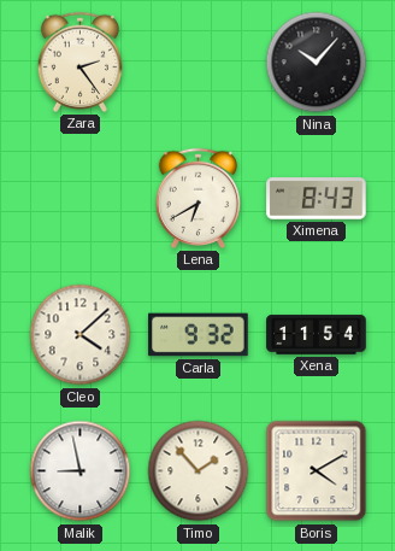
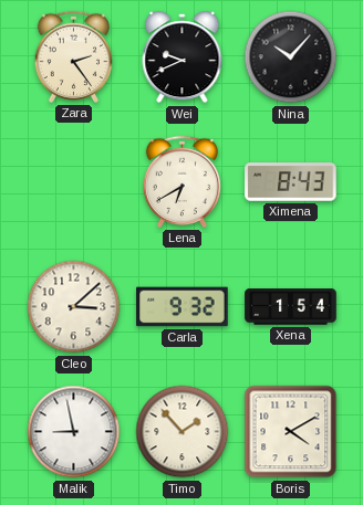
Wei: none -> 9:41 (183, 57)
Cleo: 4:08 -> 3:08 (74, 307)
Xena: 11:54 -> 1:54 (291, 307)
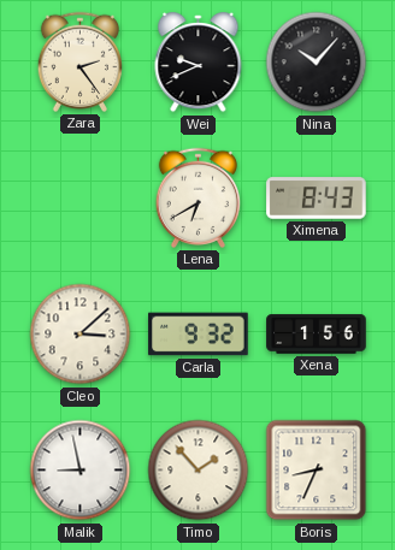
Xena: 1:54 -> 1:56 (317, 335)
Boris: 4:10 -> 8:34 (317, 471)
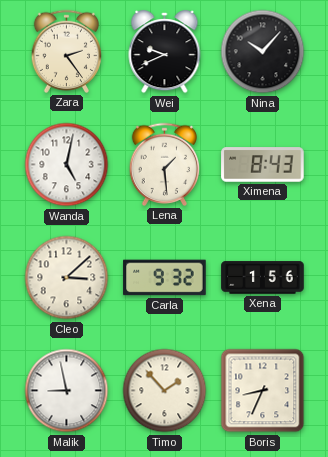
Wanda: none -> 5:02 (67, 165)
Lena: 6:40 -> 1:29 (164, 164)
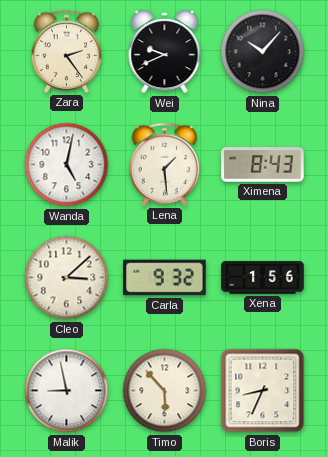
Timo: 1:53 -> 5:53 (165, 391)
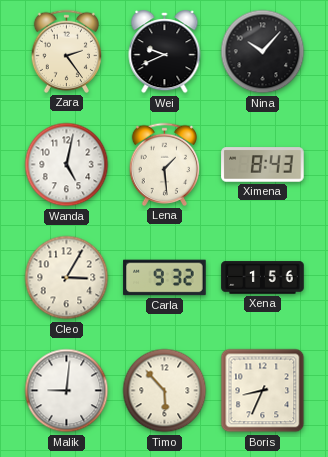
Cleo: 3:08 -> 3:05 (67, 278)
Malik: 8:58 -> 9:01 (67, 391)
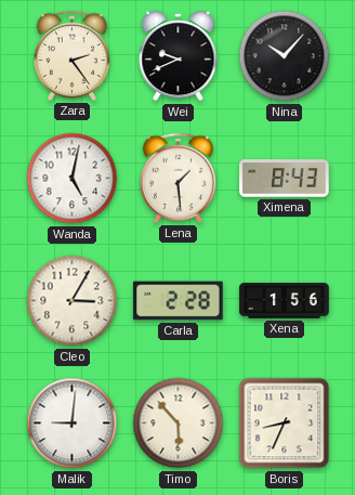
Carla: 9:32 -> 2:28 (179, 301)
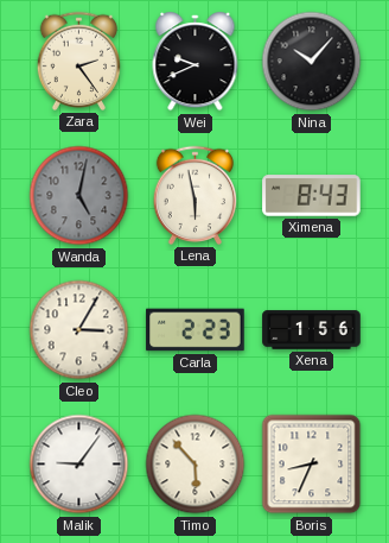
Wanda dial: white -> grey (79, 196)
Lena: 1:29 -> 5:58 (194, 195)
Carla: 2:28 -> 2:23 (196, 330)
Malik: 9:01 -> 9:06 (79, 465)
